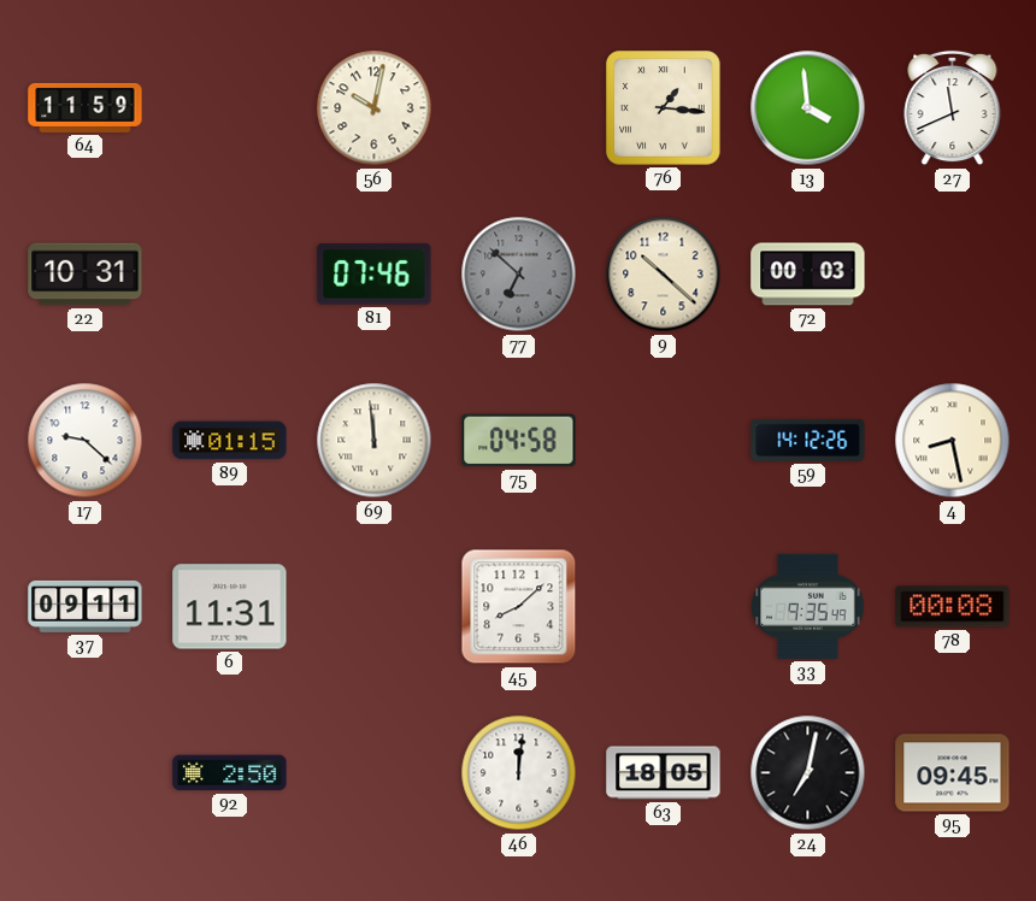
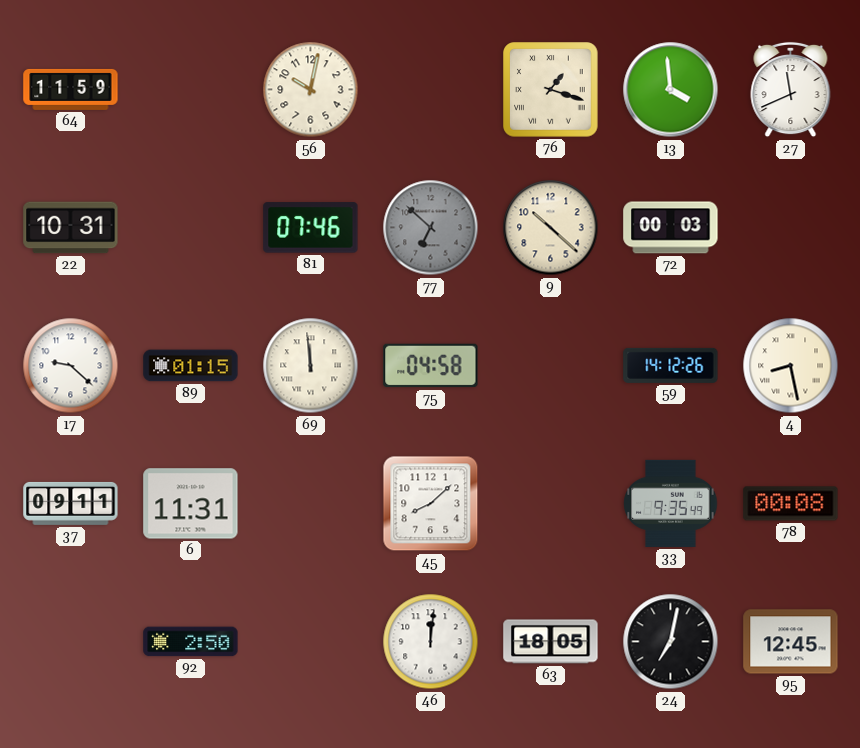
76: 1:16 -> 1:18 (551, 90)
95: 09:45 -> 12:45 (791, 642)
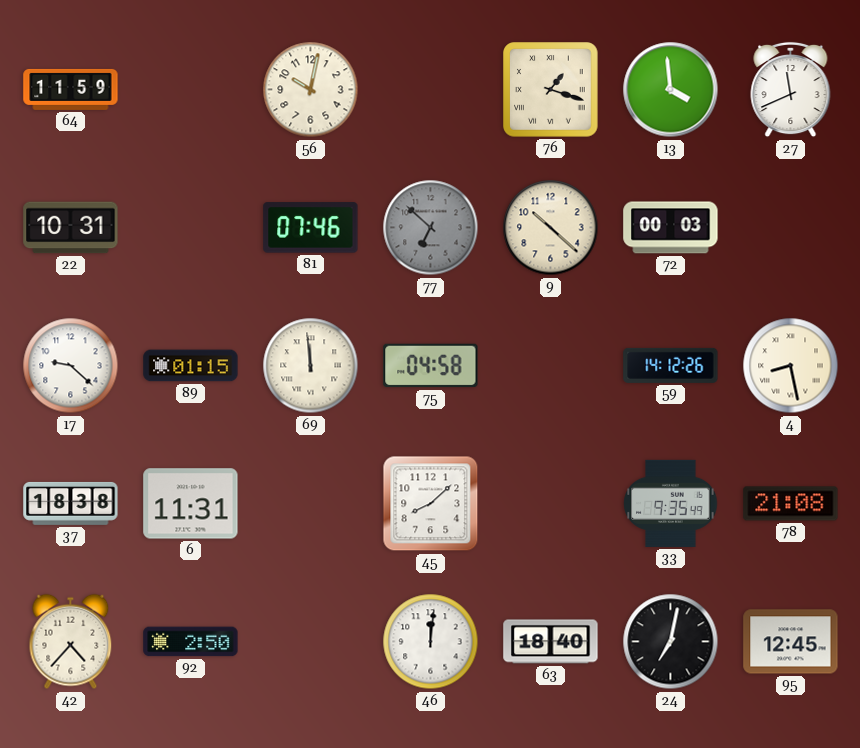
37: 09:11 -> 18:38 (71, 503)
78: 00:08 -> 21:08 (791, 504)
42: none -> 4:37 (71, 642)
63: 18:05 -> 18:40 (551, 642)
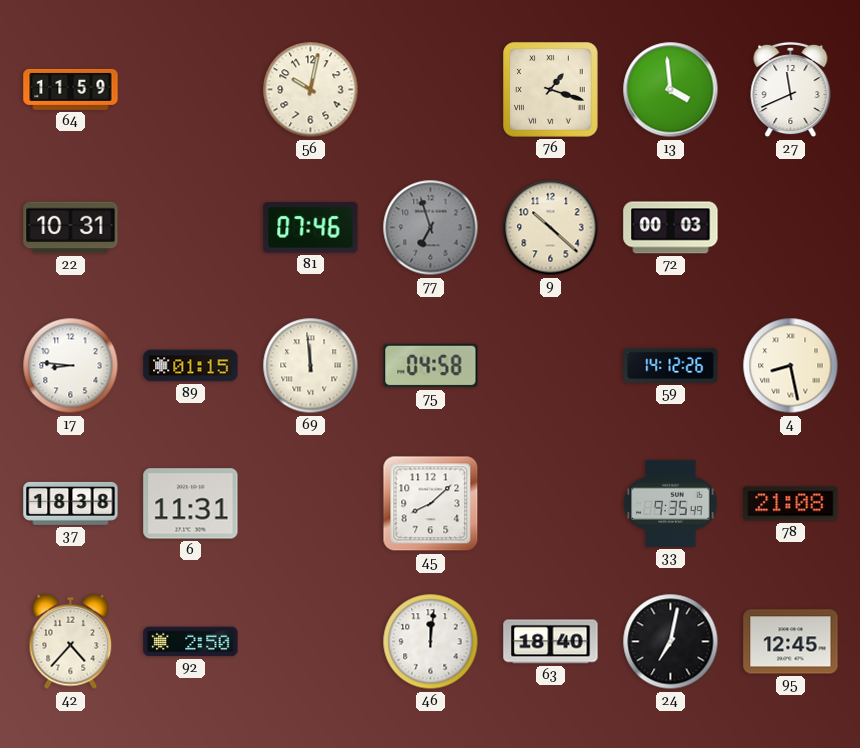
77: 6:52 -> 6:57 (431, 228)
17: 9:22 -> 8:46 (71, 366)
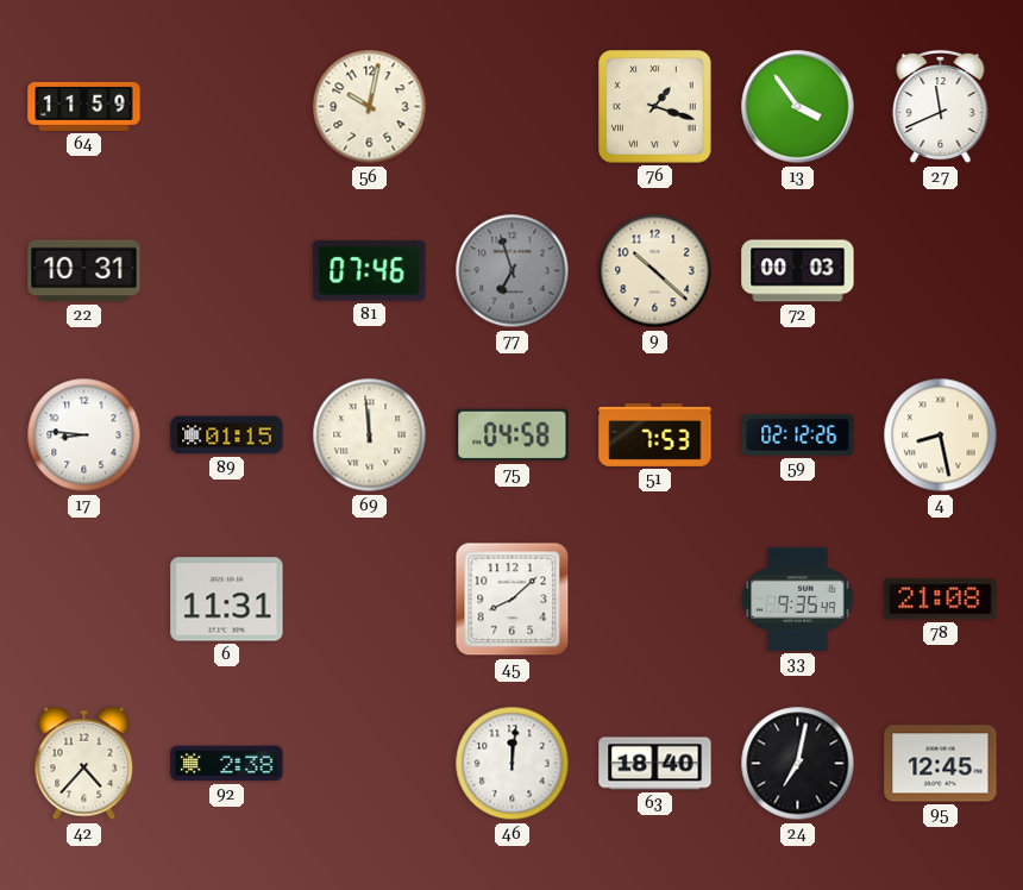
13: 3:59 -> 3:54 (798, 107)
51: none -> 7:53 (655, 434)
59: 14:12 -> 02:12 (798, 434)
37: 18:38 -> none (71, 503)
92: 2:50 -> 2:38 (227, 764)
